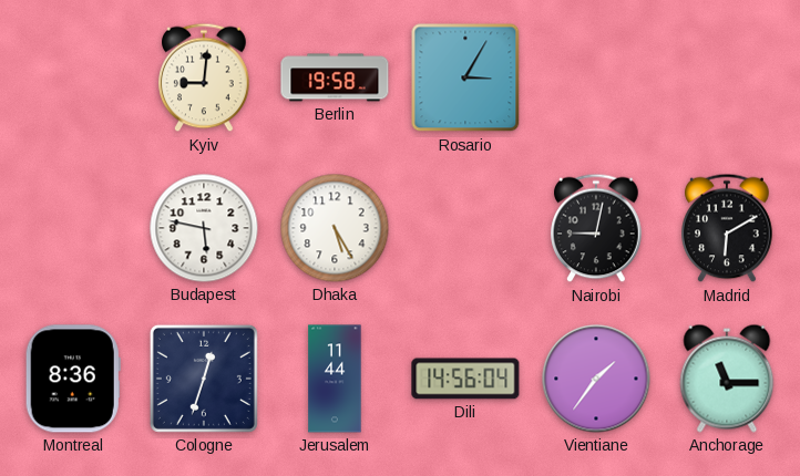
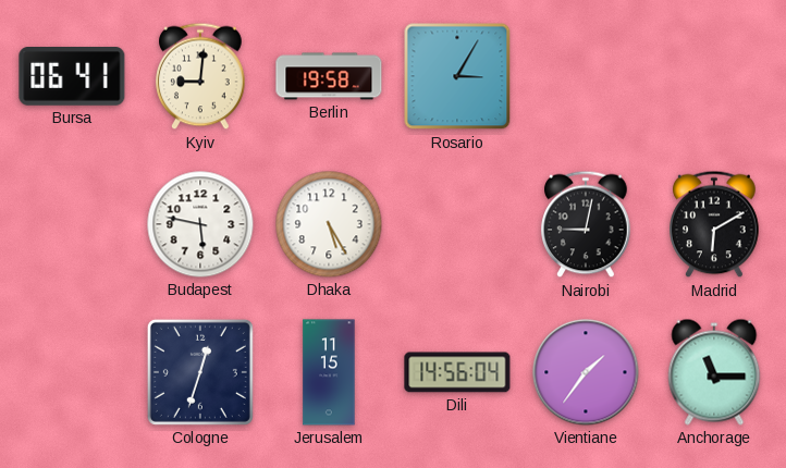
Bursa: none -> 06:41 (72, 77)
Montreal: 8:36 -> none (73, 379)
Jerusalem: 11:44 -> 11:15 (329, 372)
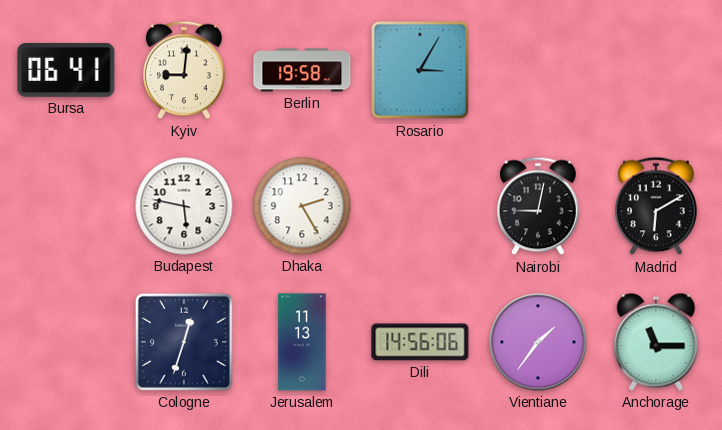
Dhaka: 5:25 -> 2:25 (302, 206)
Jerusalem: 11:15 -> 11:13 (302, 342)
Dili: 14:56:04 -> 14:56:06 (420, 342)
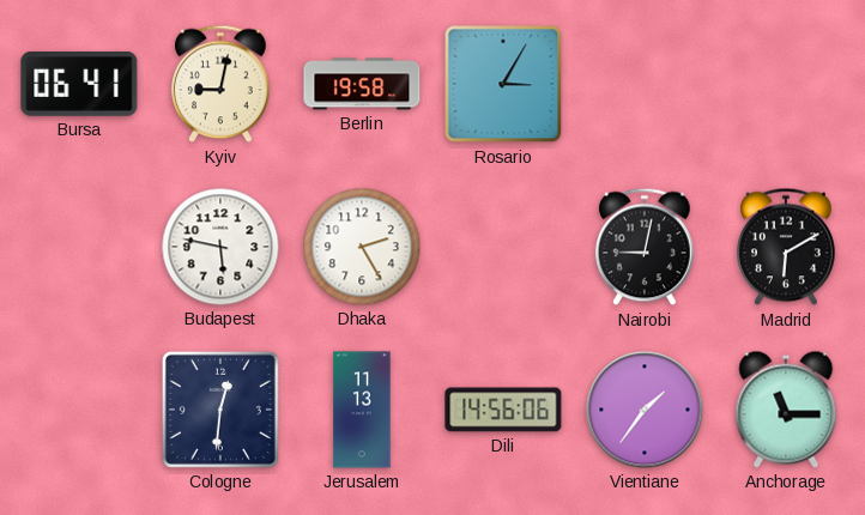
Kyiv: 9:01 -> 9:02 (220, 84)
Cologne: 12:33 -> 12:31 (220, 410)
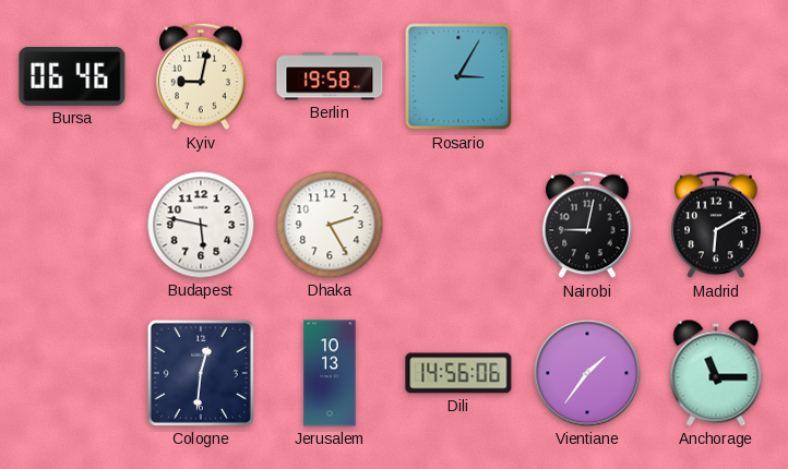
Bursa: 06:41 -> 06:46 (72, 77)
Jerusalem: 11:13 -> 10:13 (330, 373)
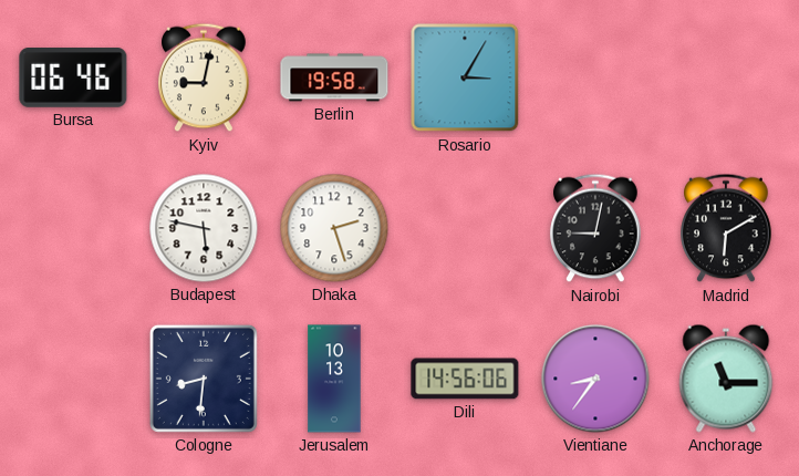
Dhaka: 2:25 -> 2:27 (334, 228)
Cologne: 12:31 -> 8:31 (204, 379)
Vientiane: 1:36 -> 8:36 (595, 379)
